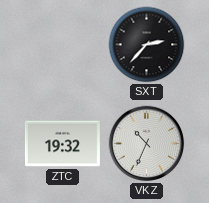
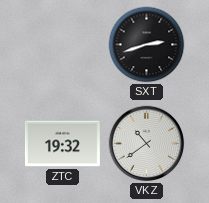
SXT: 2:37 -> 2:42 (147, 45)
VKZ: 10:34 -> 10:39 (147, 144)
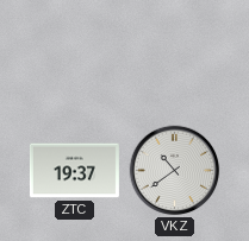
SXT: 2:42 -> none (147, 45)
ZTC: 19:32 -> 19:37 (74, 171)
